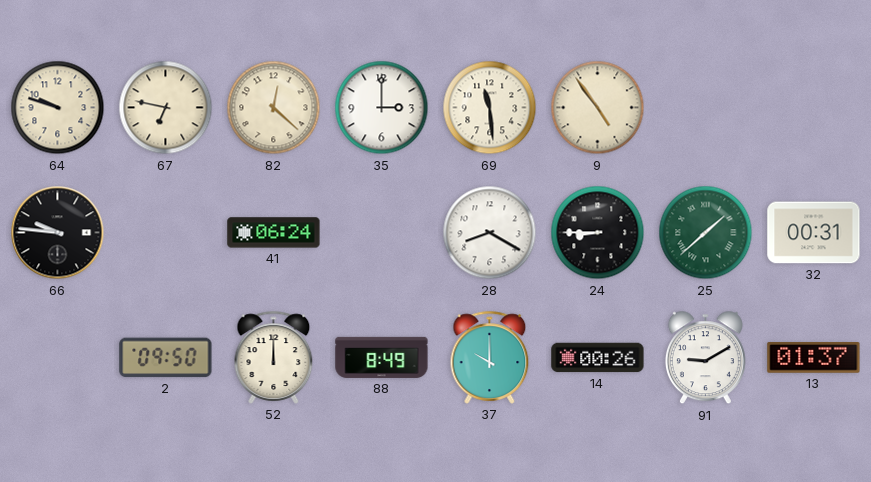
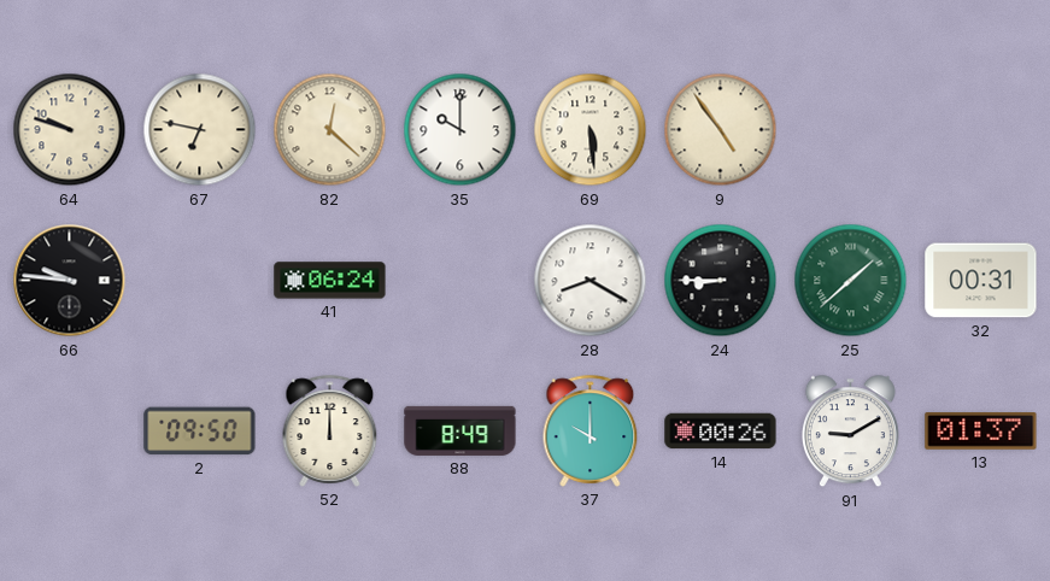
35: 3:00 -> 10:00 (461, 130)
69: 11:29 -> 5:29 (591, 130)
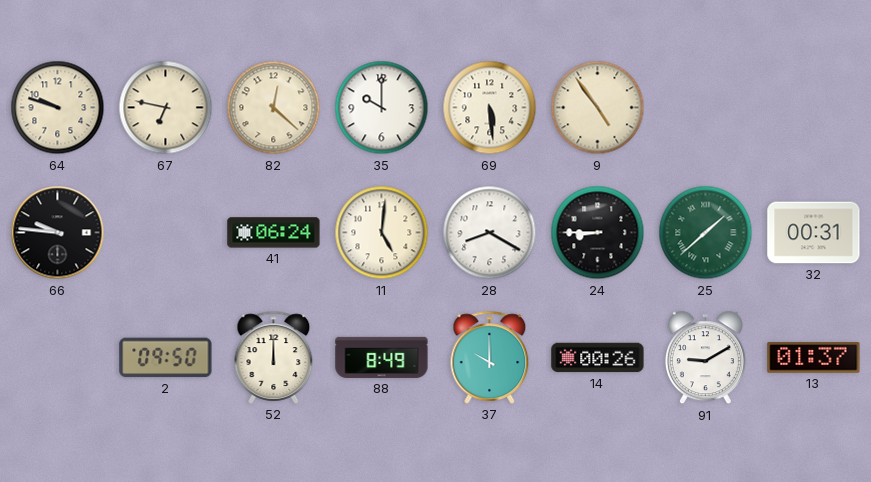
11: none -> 5:01 (382, 233)
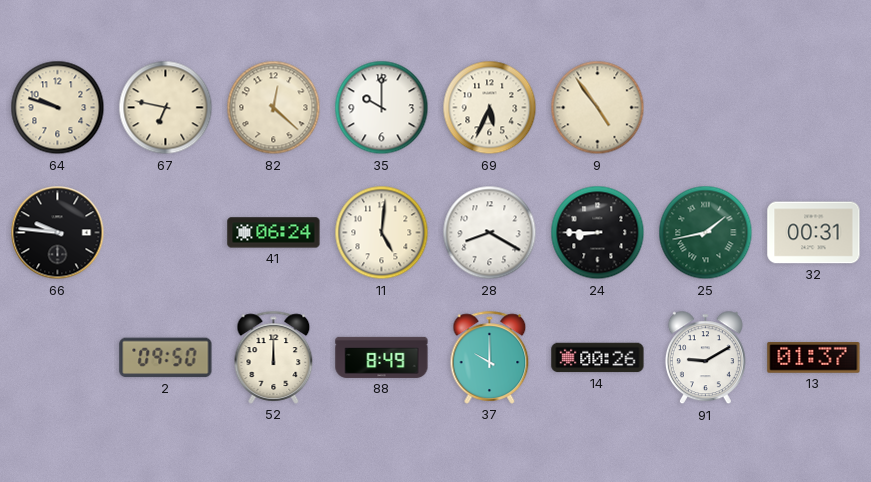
69: 5:29 -> 5:34 (490, 108)
25: 1:38 -> 1:43 (706, 233)
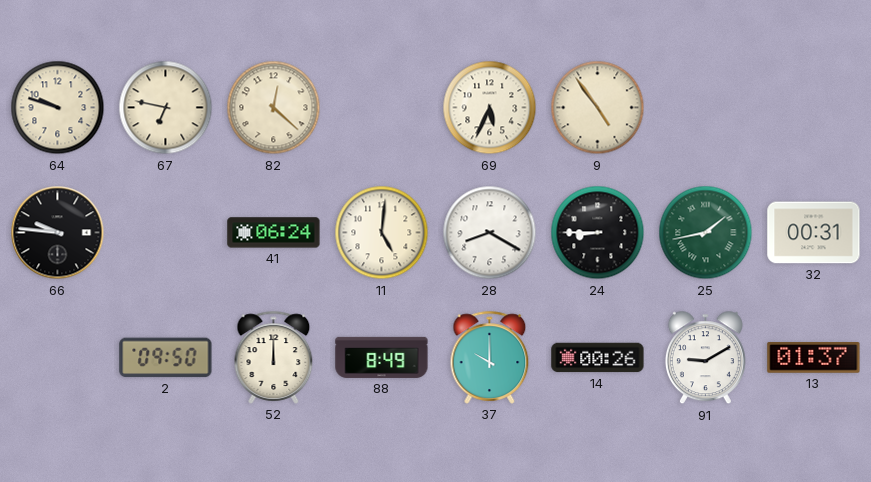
35: 10:00 -> none (382, 108)
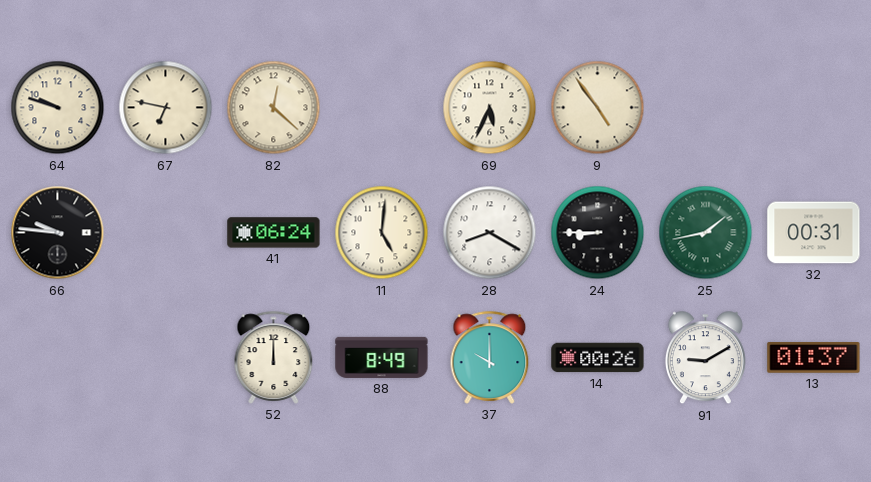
2: 09:50 -> none (166, 358)
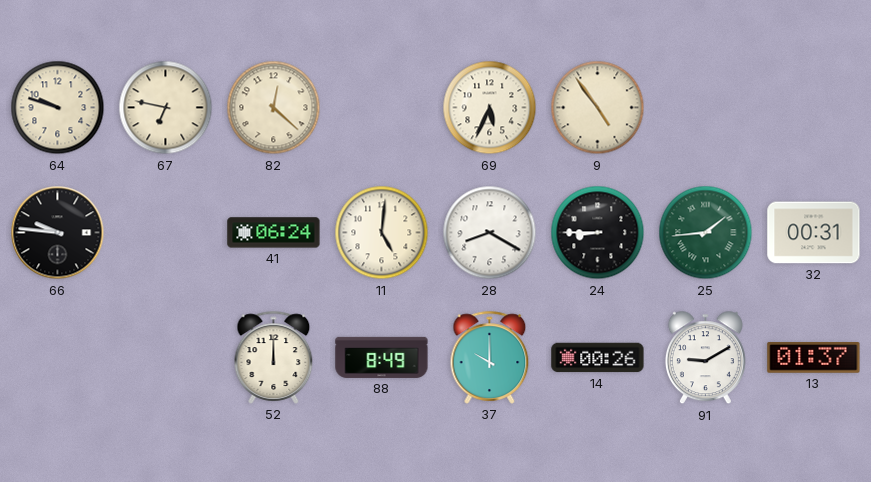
25: 1:43 -> 1:44 (706, 233)
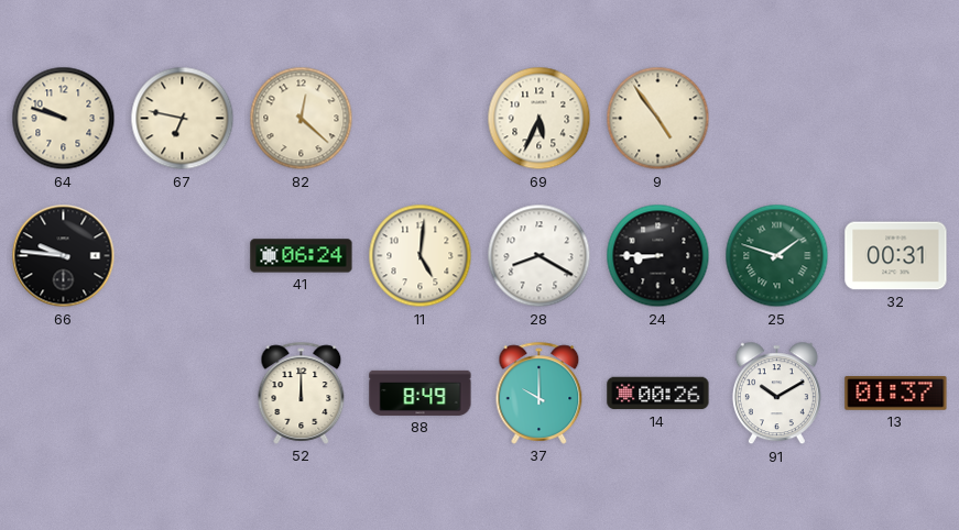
25: 1:44 -> 1:48 (777, 256)
91: 9:10 -> 10:10 (776, 394)
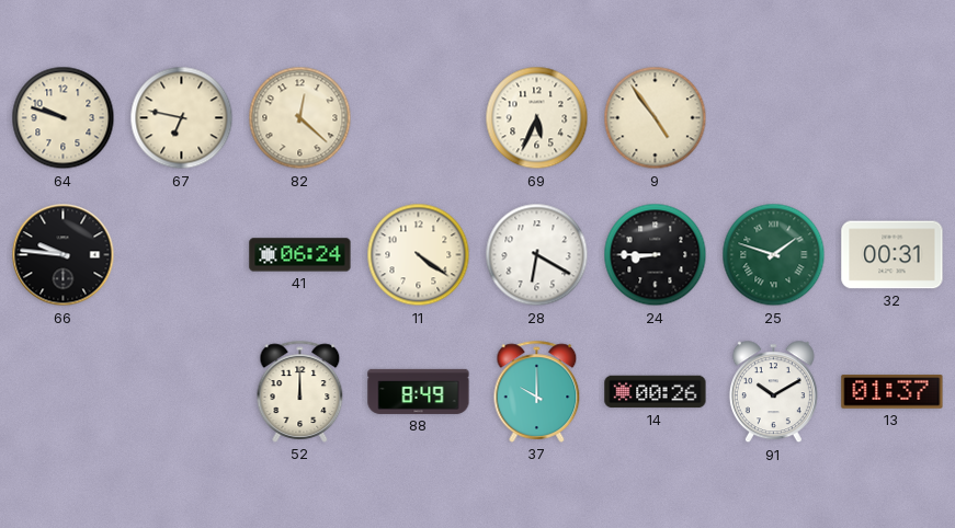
11: 5:01 -> 4:21 (419, 255)
28: 8:20 -> 6:20 (537, 255)
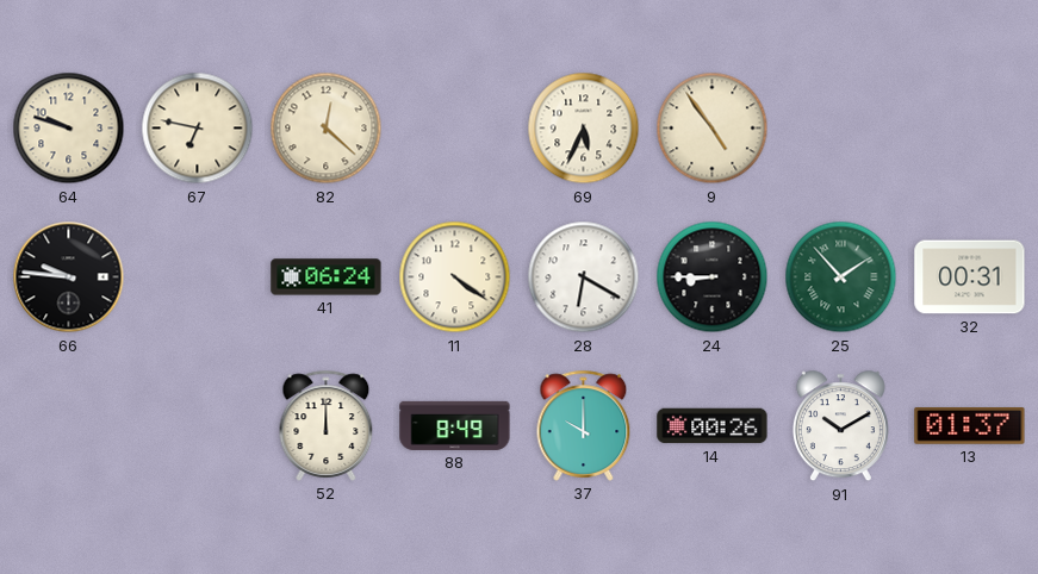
25: 1:48 -> 1:53 (841, 277)
